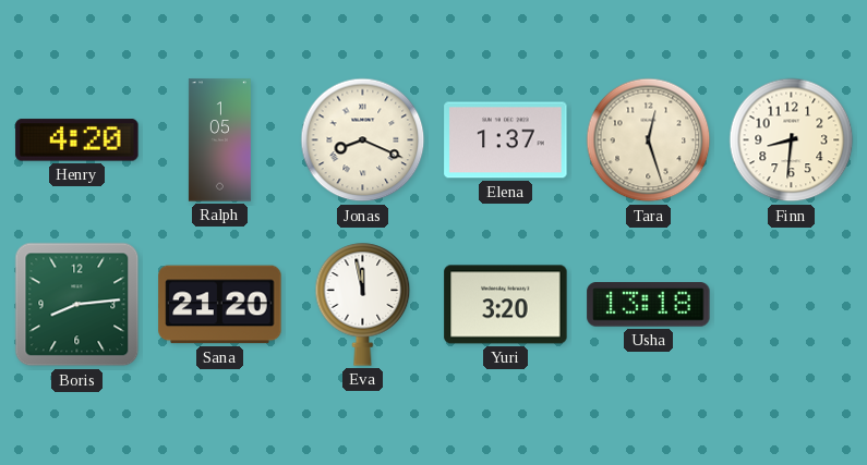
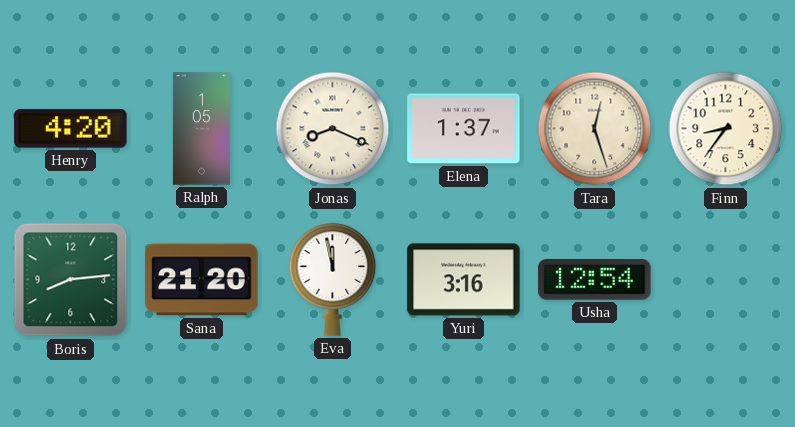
Finn: 8:31 -> 8:36 (726, 129)
Yuri: 3:20 -> 3:16 (464, 280)
Usha: 13:18 -> 12:54 (595, 280)
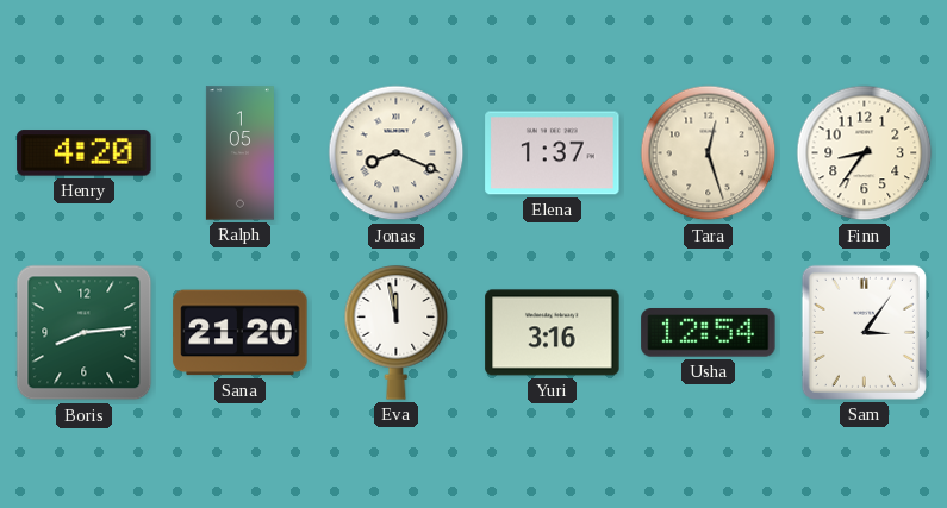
Sam: none -> 3:06 (864, 332)
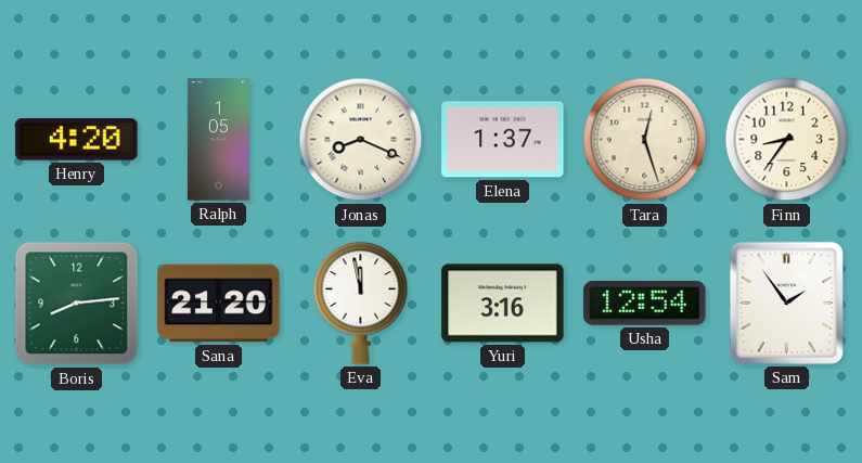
Sam: 3:06 -> 1:54 (786, 303)
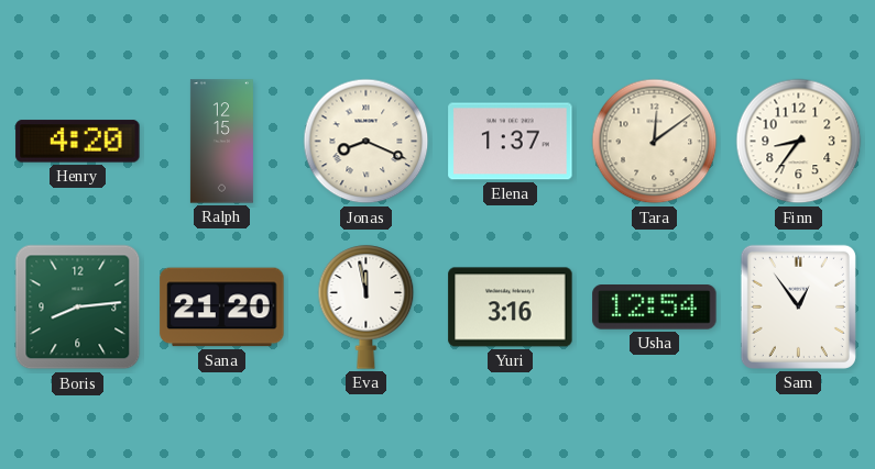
Ralph: 1:05 -> 12:15 (221, 142)
Tara: 12:27 -> 12:09 (655, 142)
Sam: 1:54 -> 12:54 (798, 306)
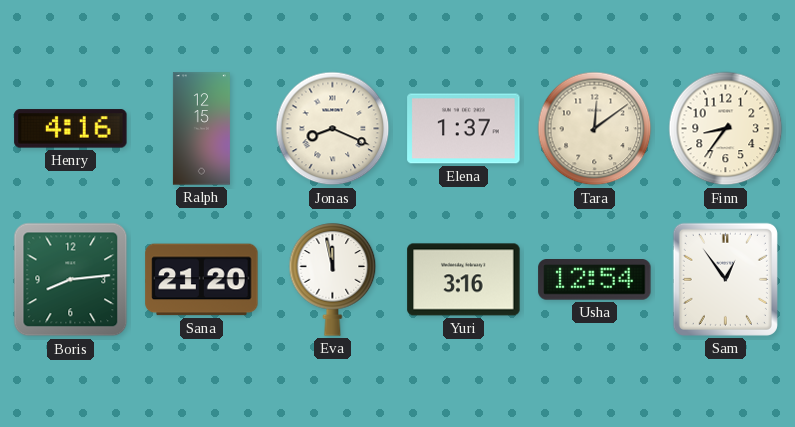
Henry: 4:20 -> 4:16 (71, 129)
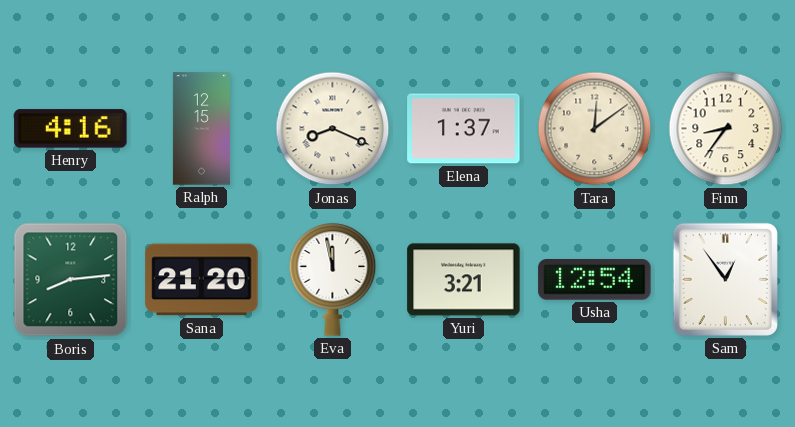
Yuri: 3:16 -> 3:21 (464, 280)
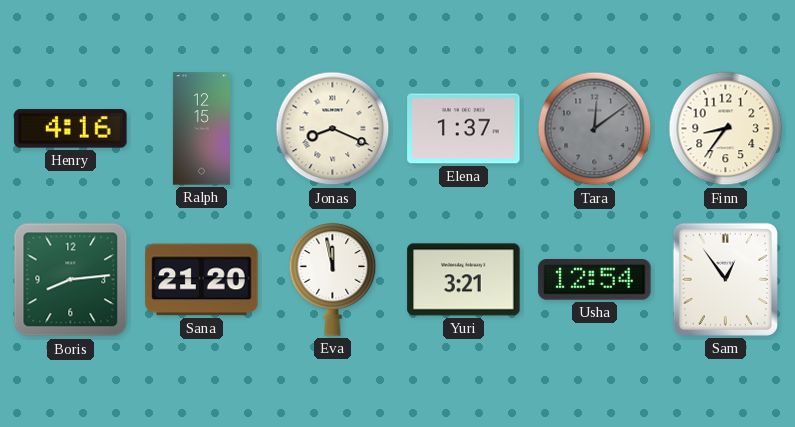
Tara dial: cream -> grey (595, 129)
